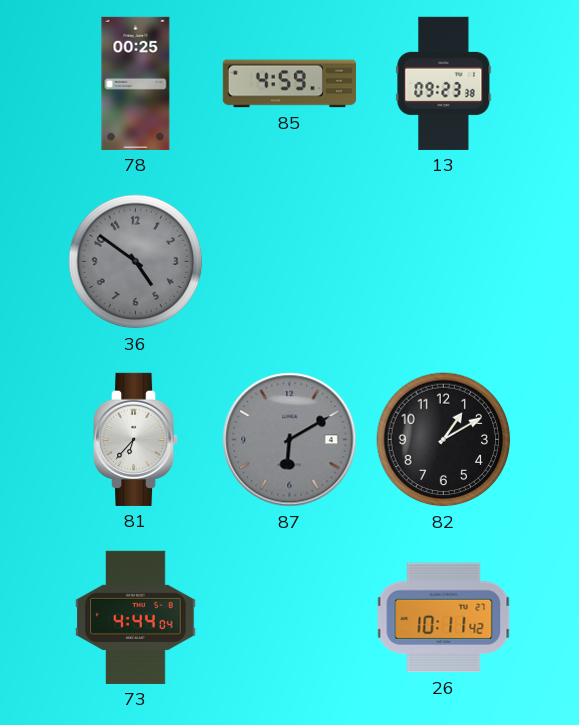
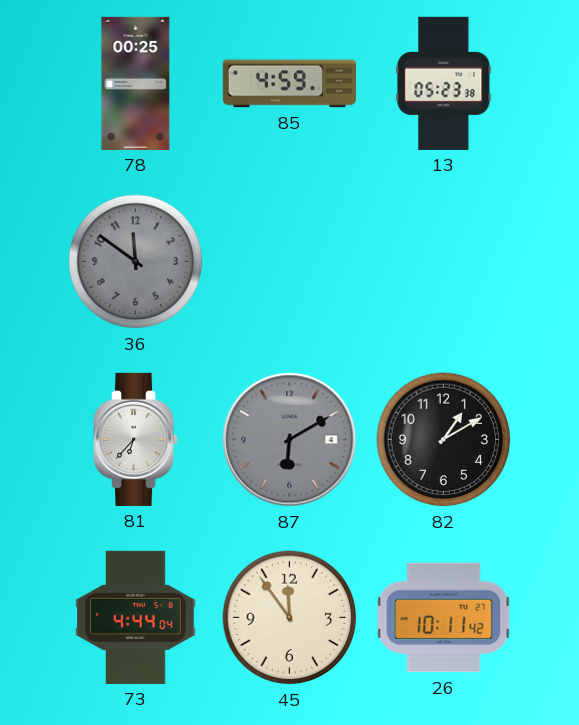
13: 09:23 -> 05:23 (444, 83)
36: 4:51 -> 11:51 (136, 262)
45: none -> 11:54 (290, 618)
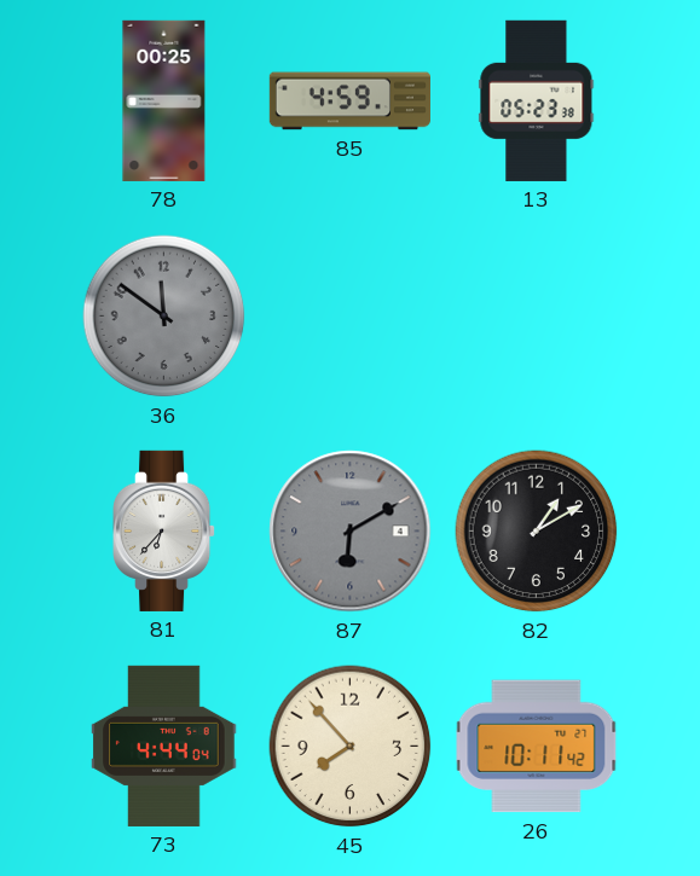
45: 11:54 -> 7:53 (351, 747)
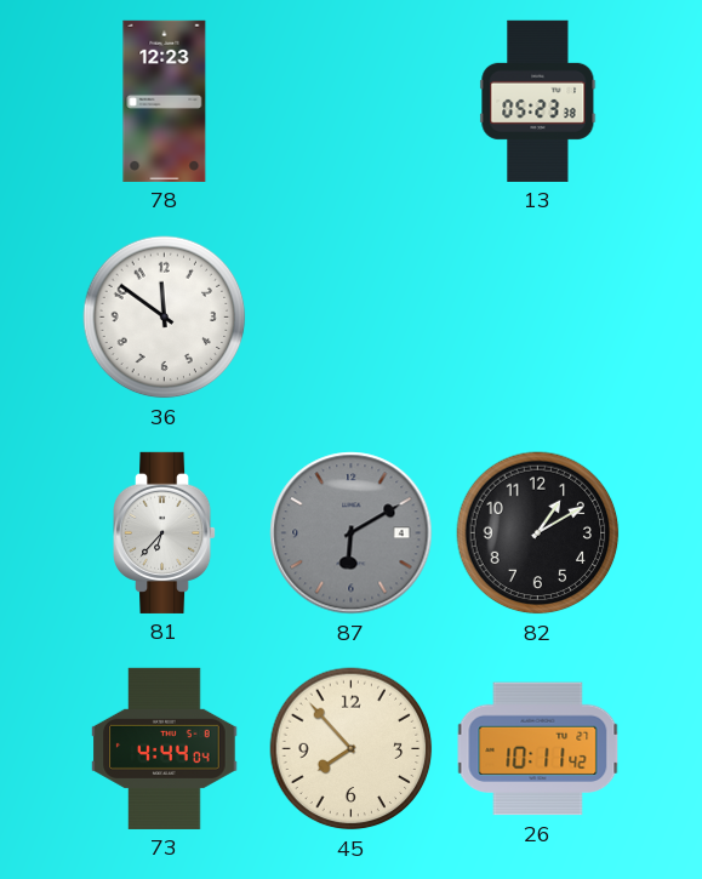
78: 00:25 -> 12:23 (165, 101)
85: 4:59 -> none (349, 101)
36 dial: grey -> white (165, 318)
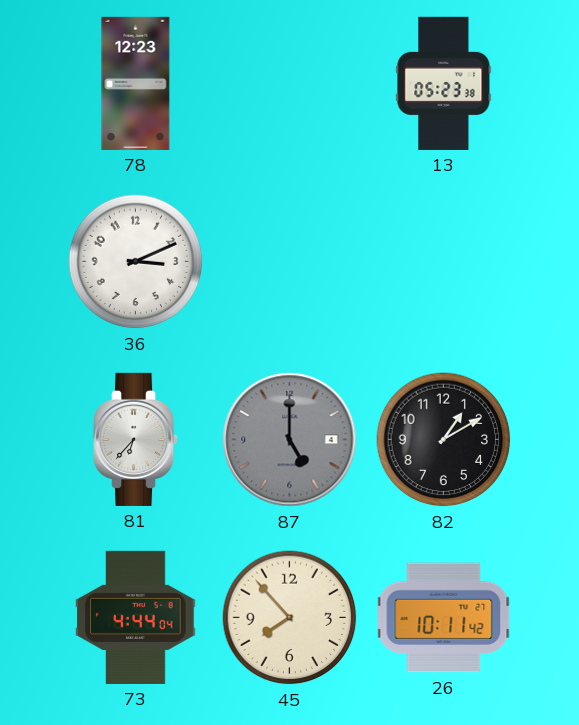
36: 11:51 -> 3:11 (136, 262)
87: 6:10 -> 5:00 (290, 440)
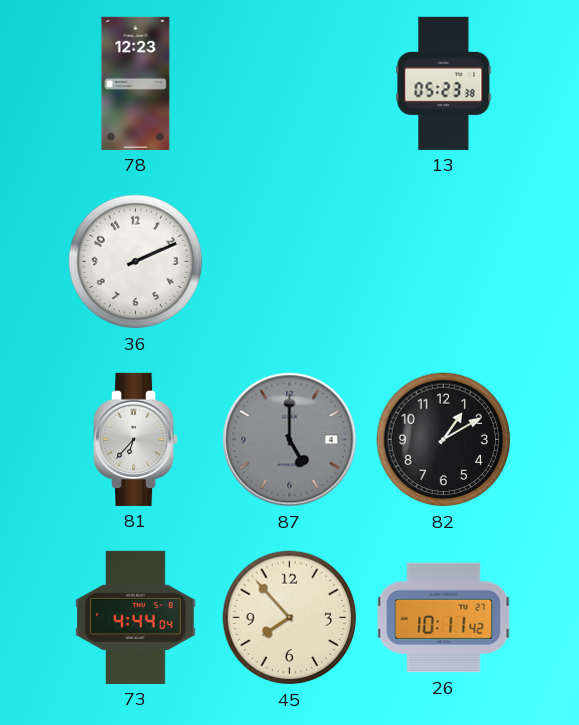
36: 3:11 -> 2:11 (136, 262)
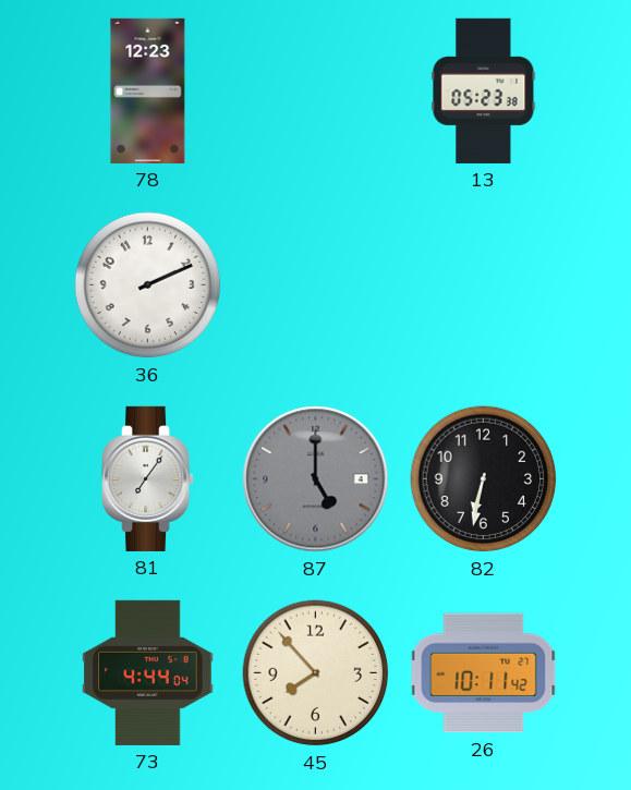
81: 6:37 -> 7:06 (149, 478)
82: 1:10 -> 6:32 (484, 479)
